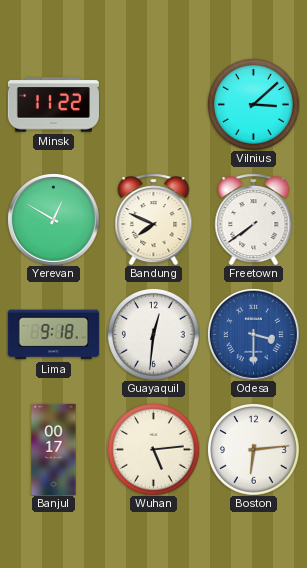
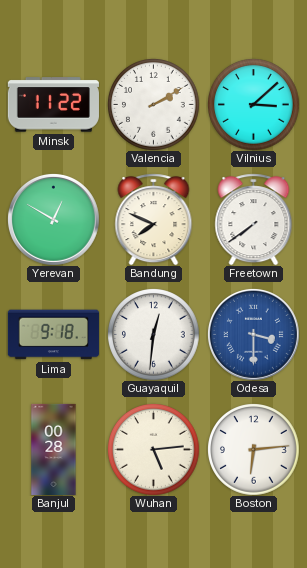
Valencia: none -> 2:10 (154, 105)
Banjul: 00:17 -> 00:28 (54, 449)
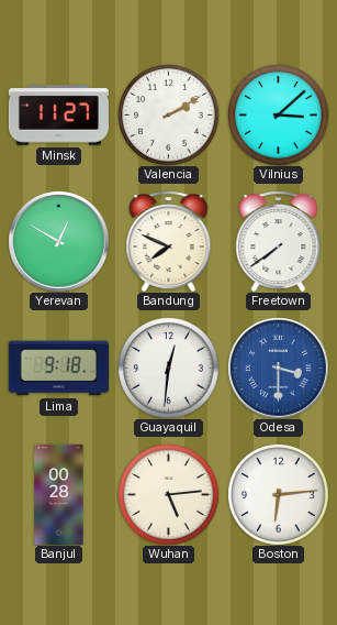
Minsk: 11:22 -> 11:27 (58, 116)
